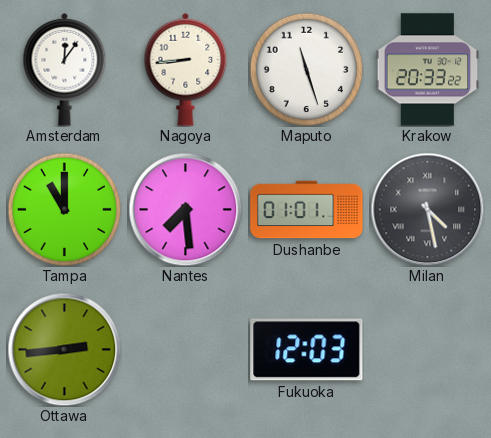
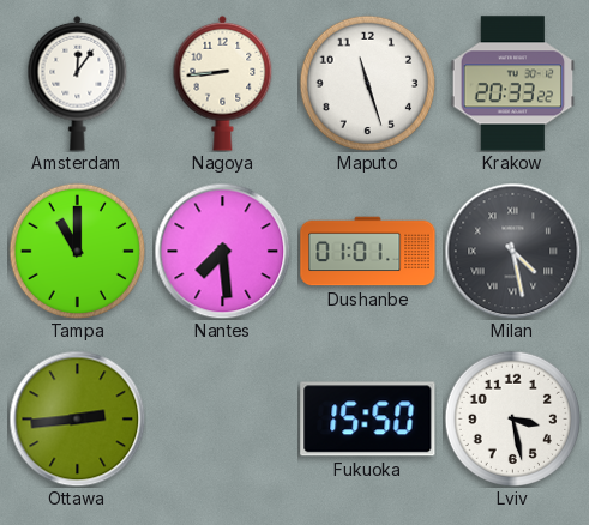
Fukuoka: 12:03 -> 15:50 (368, 420)
Lviv: none -> 3:28 (512, 418)
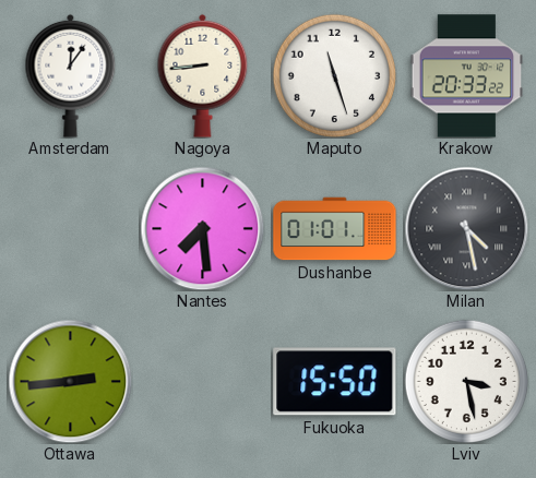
Tampa: 11:00 -> none (77, 251)
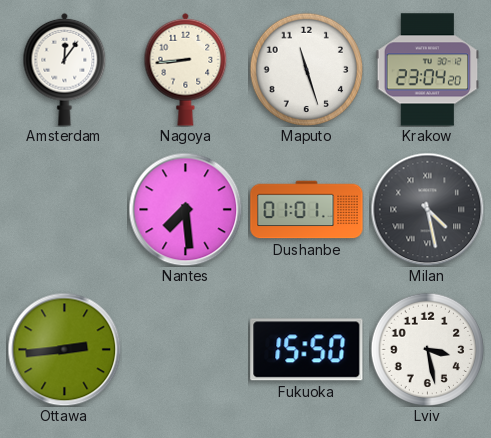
Krakow: 20:33 -> 23:04 (428, 70)
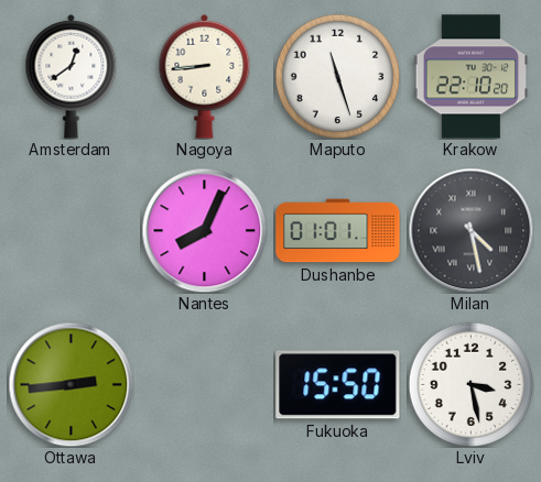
Amsterdam: 12:06 -> 12:39 (72, 76)
Krakow: 23:04 -> 22:10 (472, 77)
Nantes: 7:29 -> 8:04 (204, 230)
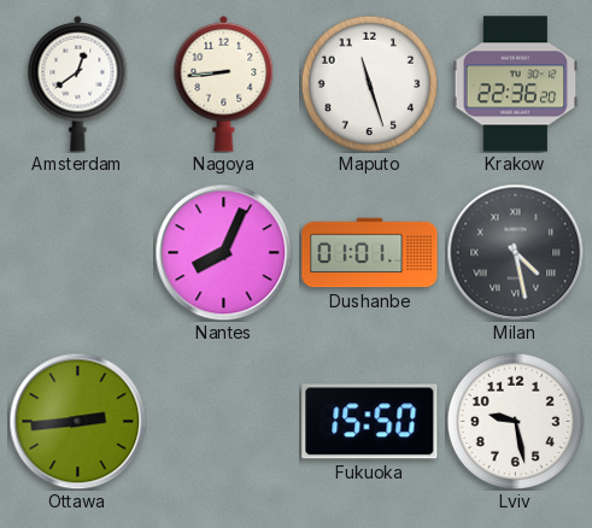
Krakow: 22:10 -> 22:36 (516, 84)
Lviv: 3:28 -> 9:28 (515, 421)
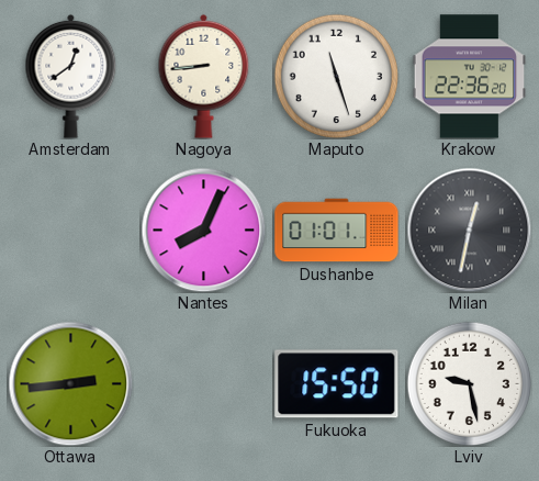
Milan: 4:28 -> 12:32 (469, 230)
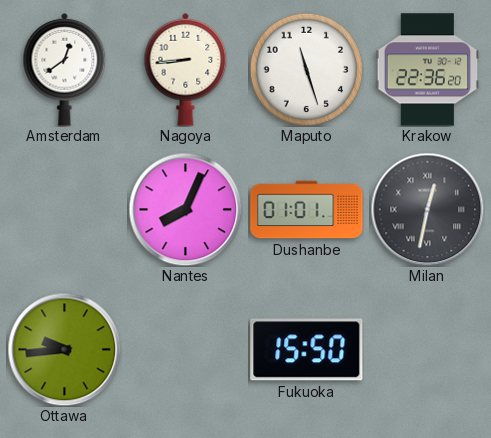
Ottawa: 2:44 -> 9:44 (64, 349)
Lviv: 9:28 -> none (469, 383)
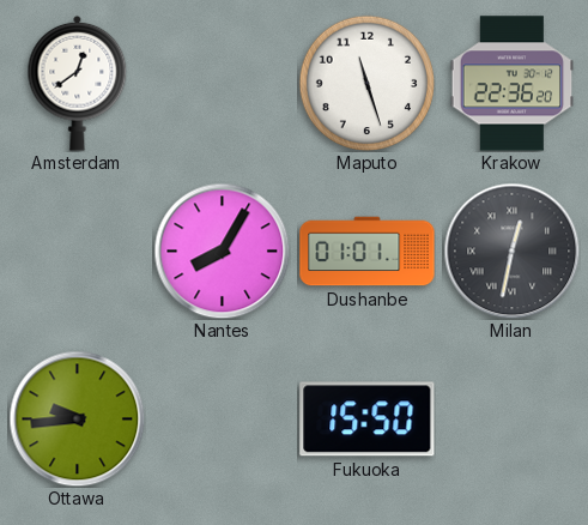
Nagoya: 8:44 -> none (186, 69)
Nantes: 8:04 -> 8:05 (222, 251)
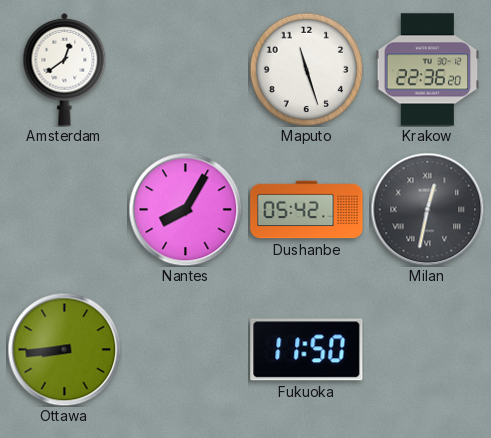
Dushanbe: 01:01 -> 05:42 (307, 210)
Ottawa: 9:44 -> 8:44 (64, 349)
Fukuoka: 15:50 -> 11:50 (307, 350)
